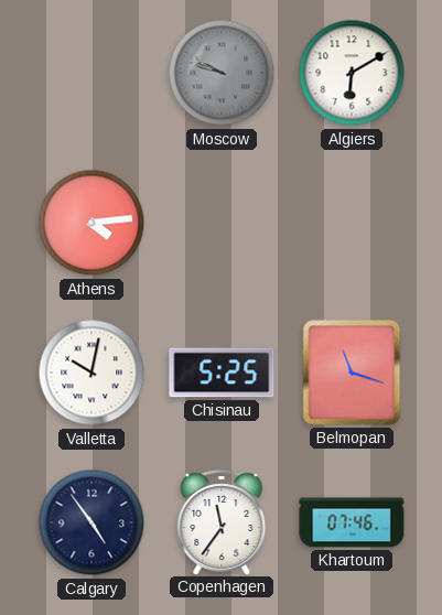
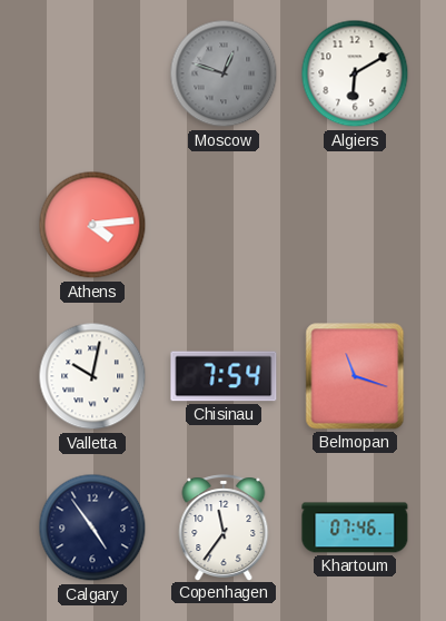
Moscow: 9:48 -> 12:48 (224, 73)
Chisinau: 5:25 -> 7:54 (224, 376)
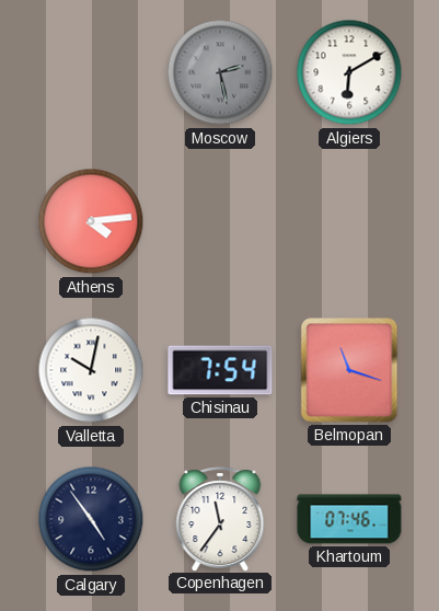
Moscow: 12:48 -> 2:28 (220, 72)
